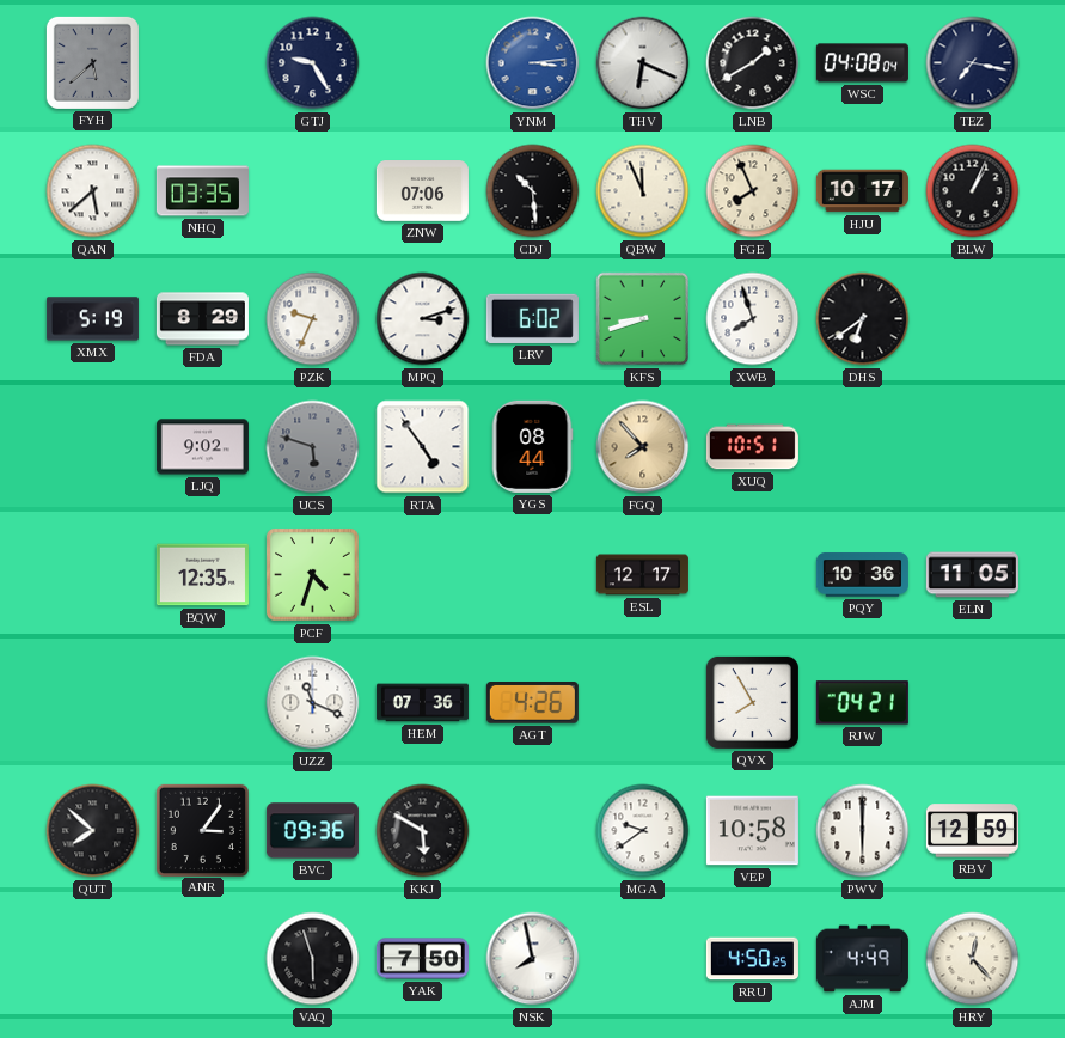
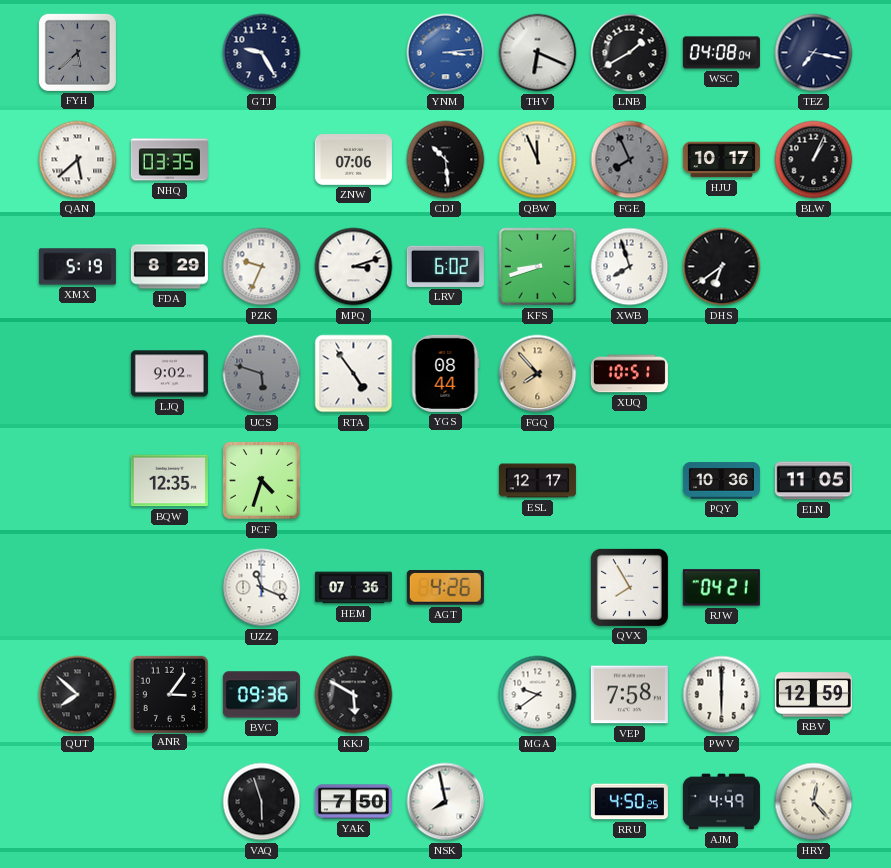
FGE dial: cream -> grey (630, 160)
VEP: 10:58 -> 7:58 (629, 695)
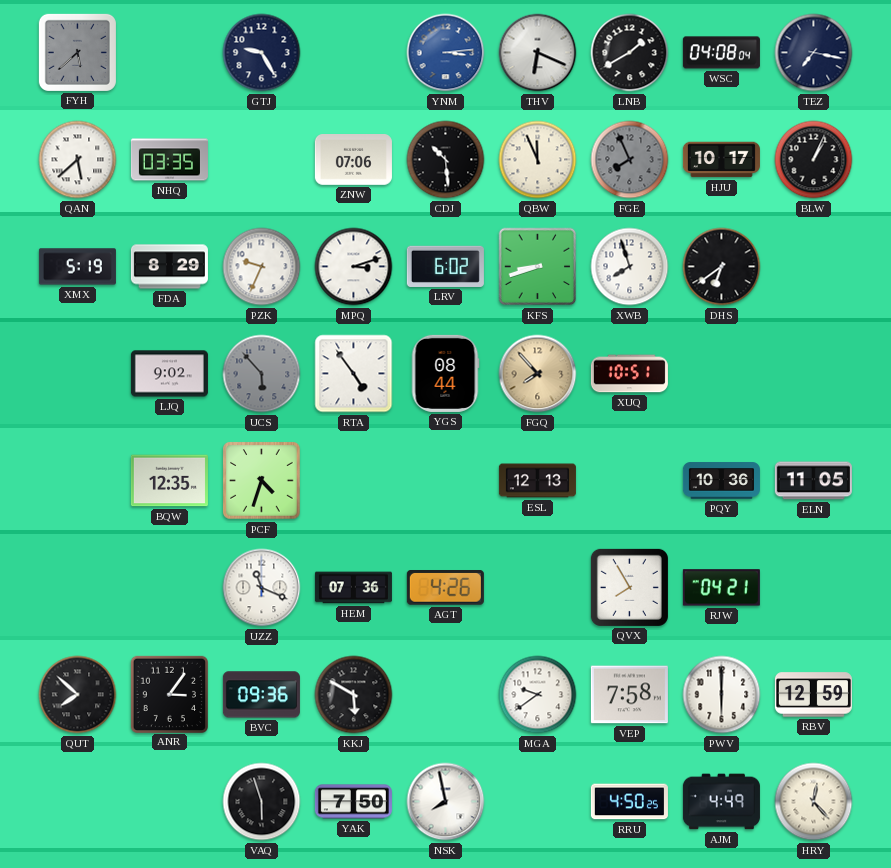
UCS: 5:48 -> 5:53 (262, 374)
ESL: 12:17 -> 12:13 (537, 481)
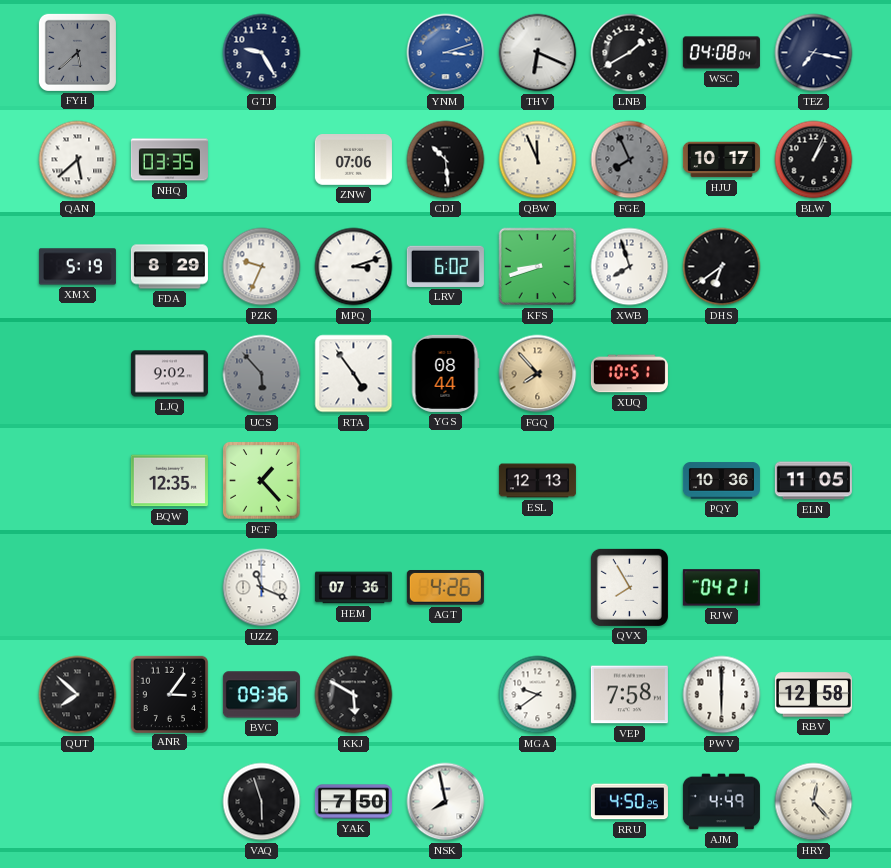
YNM: 3:14 -> 3:12 (446, 53)
PCF: 4:33 -> 1:23 (262, 481)
RBV: 12:59 -> 12:58 (813, 695)
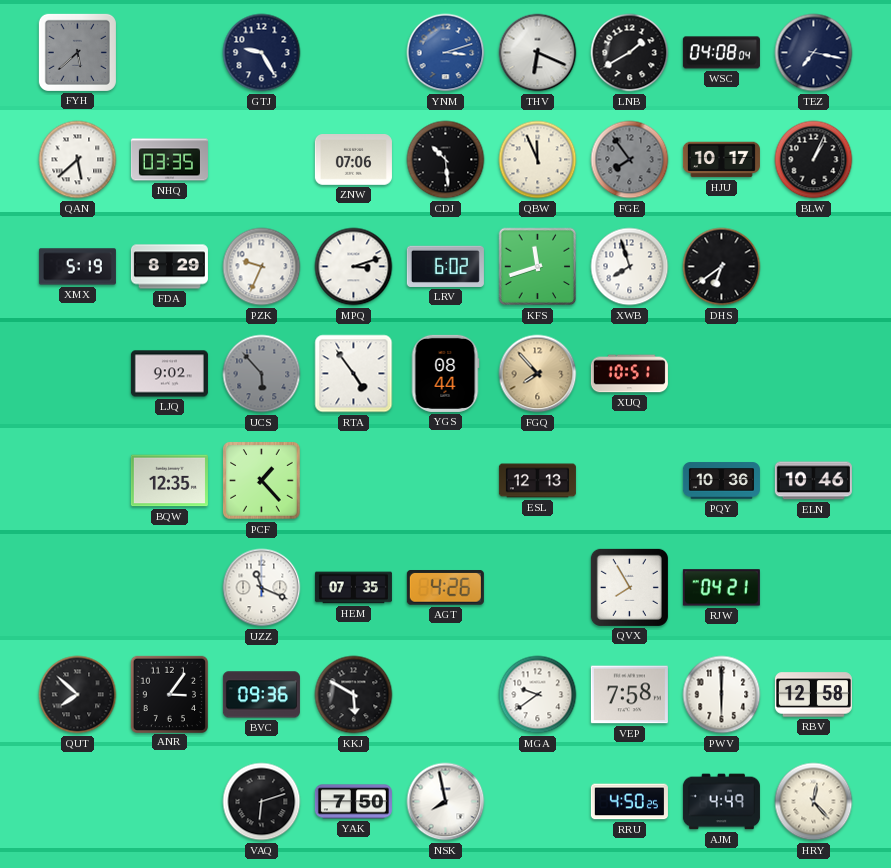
FGE: 7:56 -> 7:54 (630, 160)
KFS: 8:42 -> 11:42 (538, 267)
ELN: 11:05 -> 10:46 (813, 481)
HEM: 07:36 -> 07:35 (353, 588)
VAQ: 5:57 -> 6:12 (262, 802)
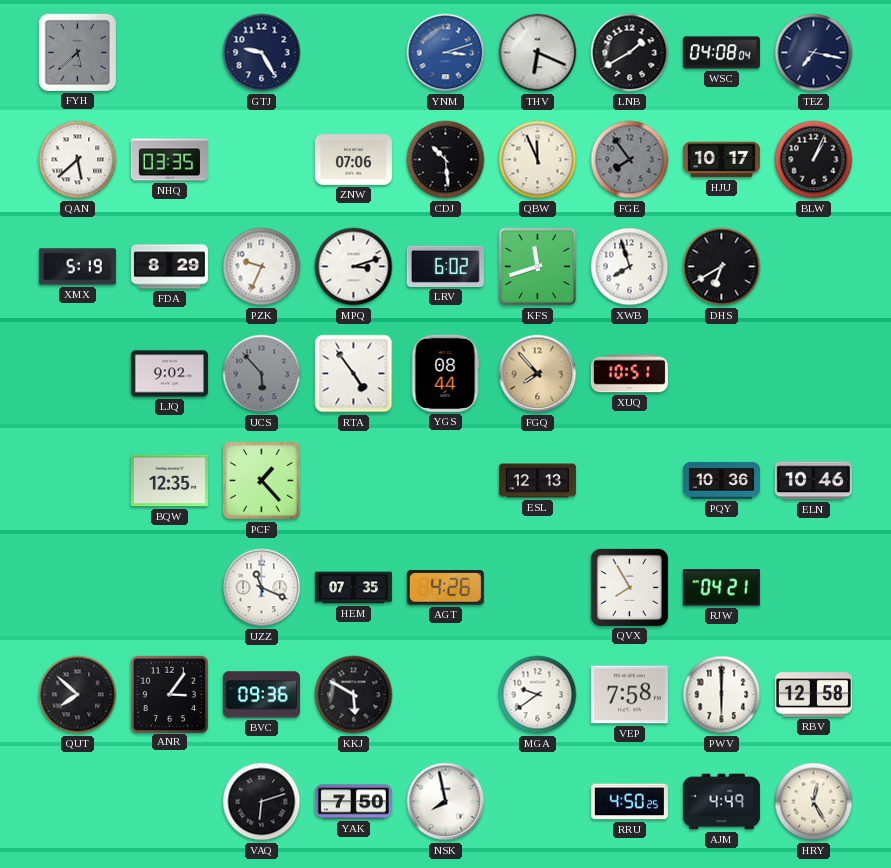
DHS: 6:39 -> 6:40 (722, 267)
HRY: 12:23 -> 12:25 (814, 802)
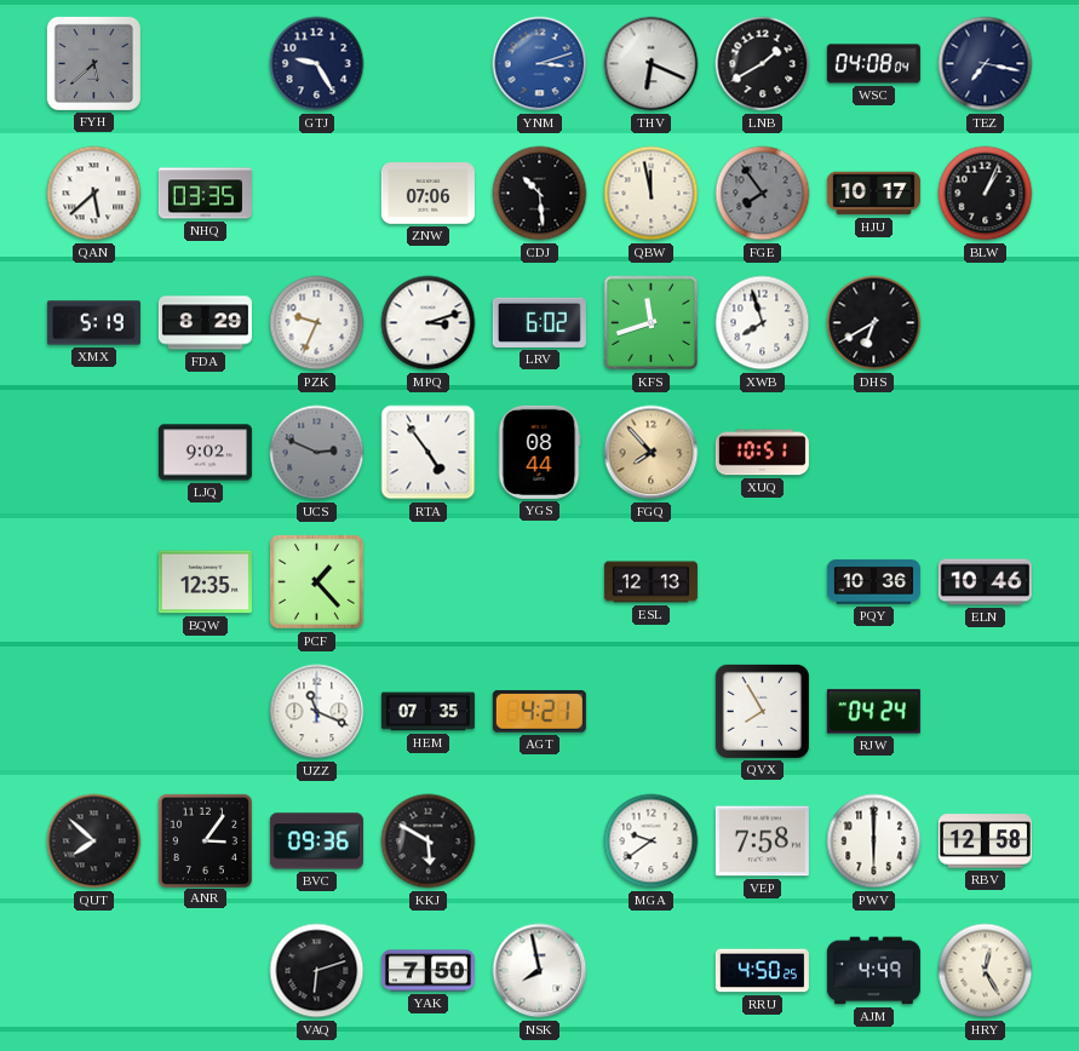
QBW: 11:56 -> 11:58 (652, 194)
UCS: 5:53 -> 2:49 (317, 453)
AGT: 4:26 -> 4:21 (539, 712)
RJW: 04:21 -> 04:24 (873, 712)
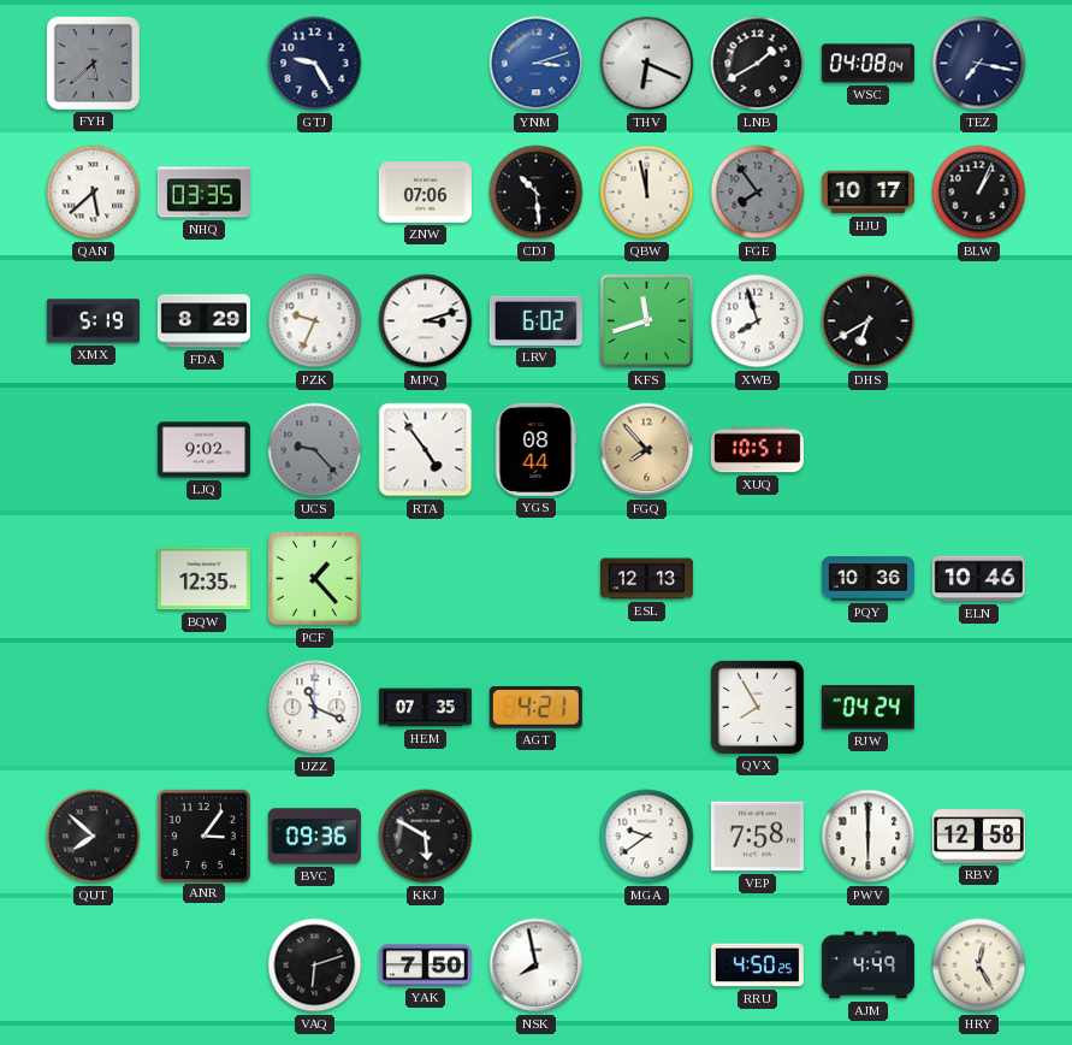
UCS: 2:49 -> 9:23 (315, 450)
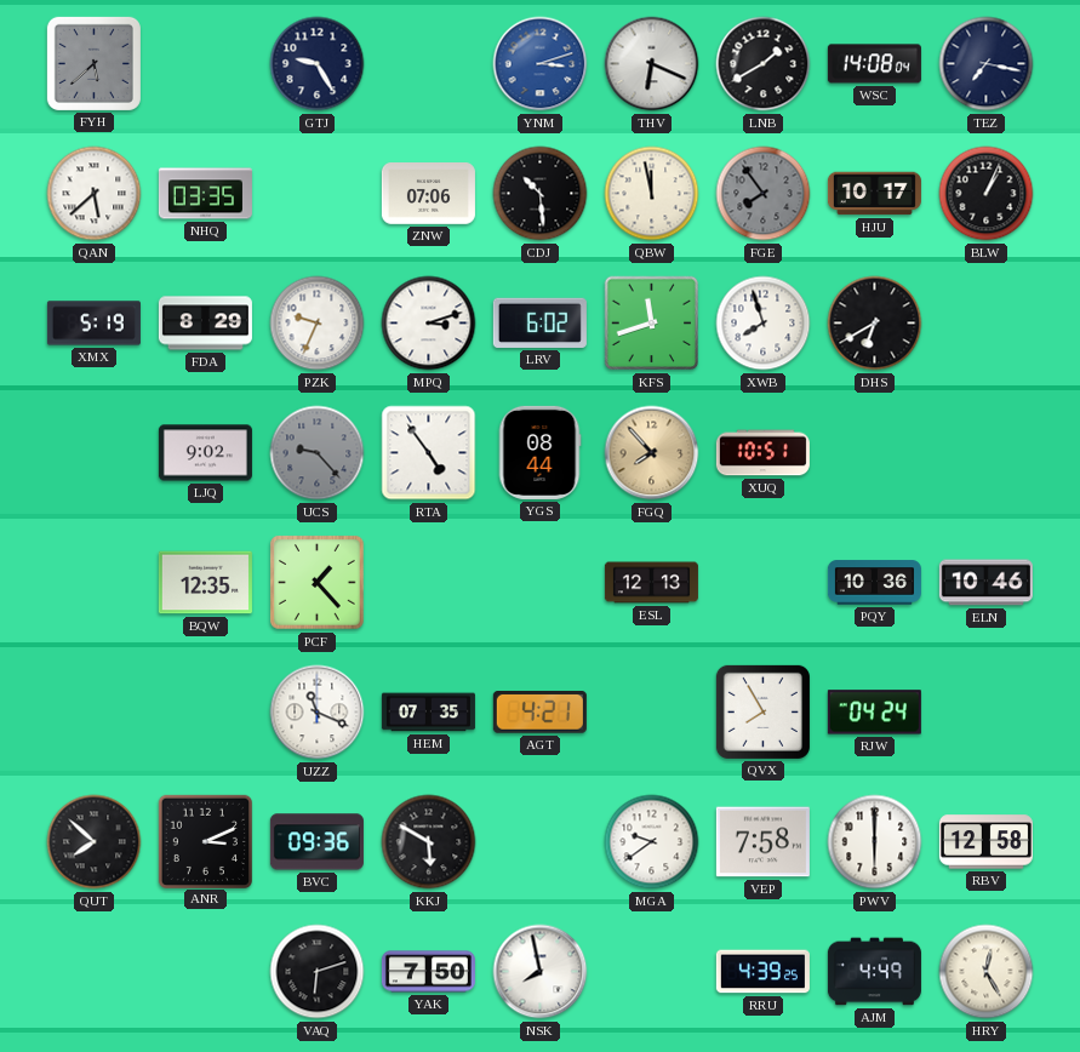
WSC: 04:08 -> 14:08 (874, 64)
ANR: 3:06 -> 3:11 (205, 841)
RRU: 4:50 -> 4:39 (762, 972)
